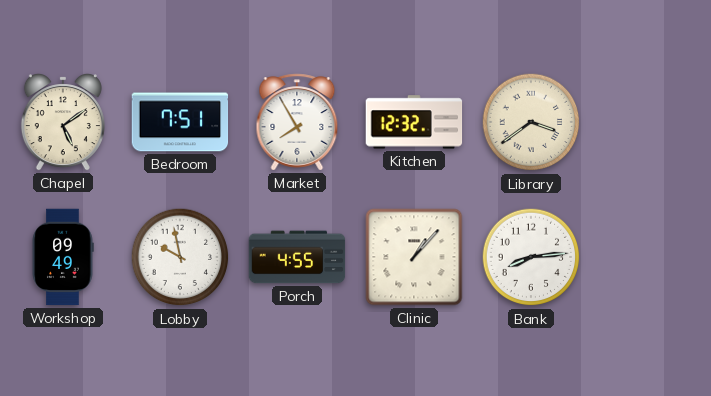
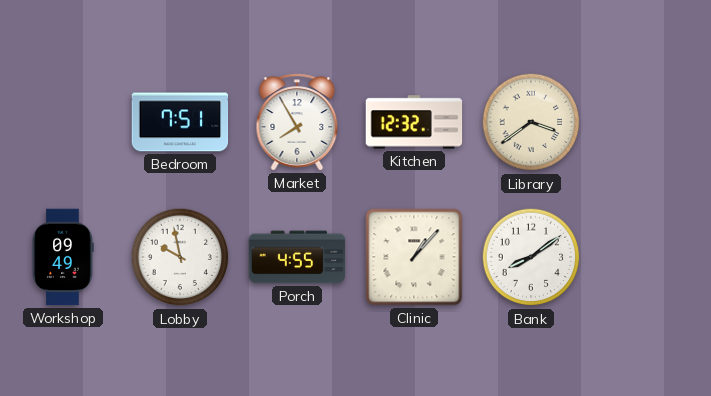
Chapel: 5:09 -> none (63, 123)
Bank: 8:14 -> 8:09 (531, 257)
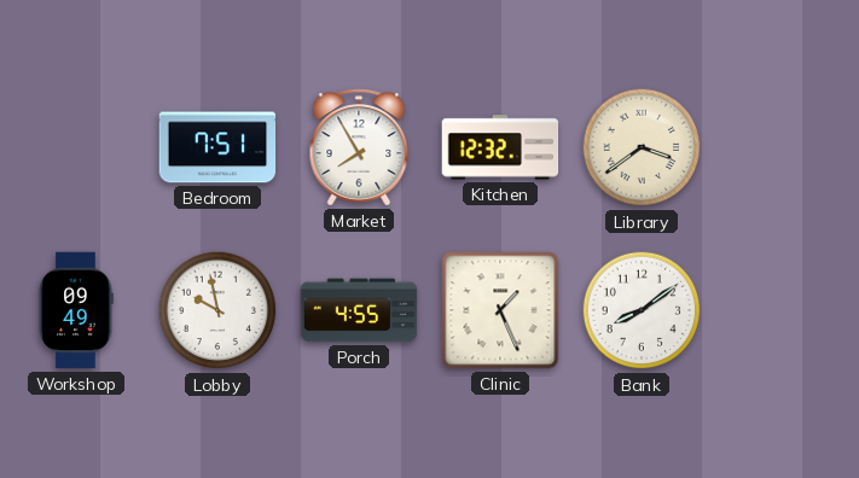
Clinic: 1:07 -> 1:26 (500, 310)
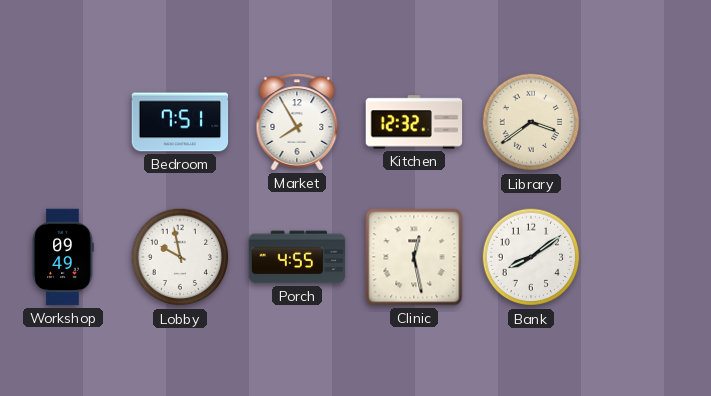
Clinic: 1:26 -> 12:28 (414, 257)
